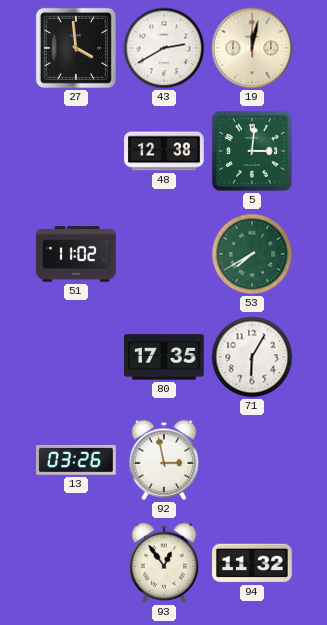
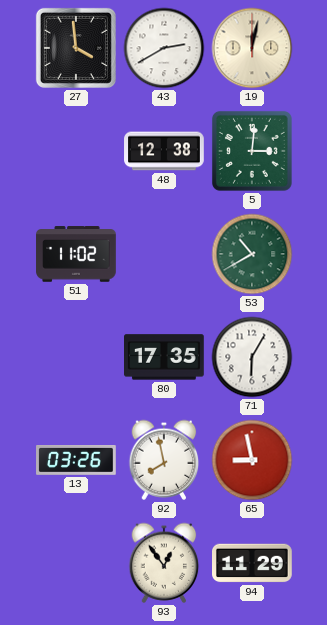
53: 7:40 -> 10:40 (252, 254)
92: 2:58 -> 7:58 (164, 460)
65: none -> 8:58 (252, 460)
94: 11:32 -> 11:29 (253, 563)
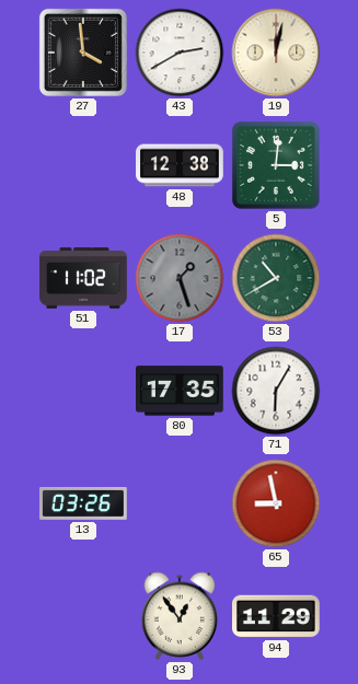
17: none -> 1:27 (180, 278)
92: 7:58 -> none (164, 460)
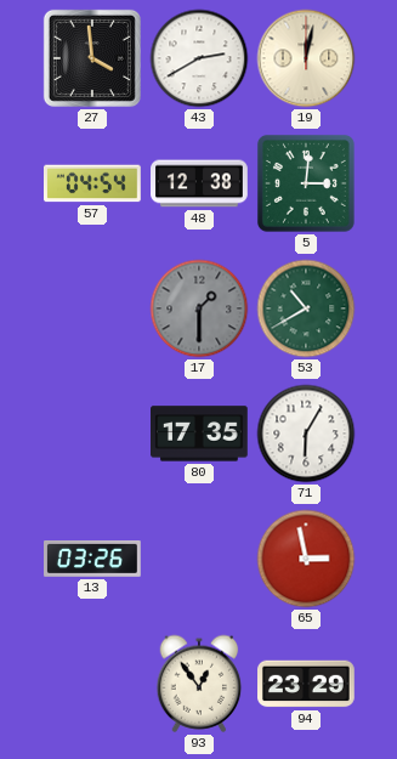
57: none -> 04:54 (92, 183)
51: 11:02 -> none (83, 278)
17: 1:27 -> 1:30 (199, 308)
65: 8:58 -> 2:58 (306, 559)
94: 11:29 -> 23:29 (307, 684)
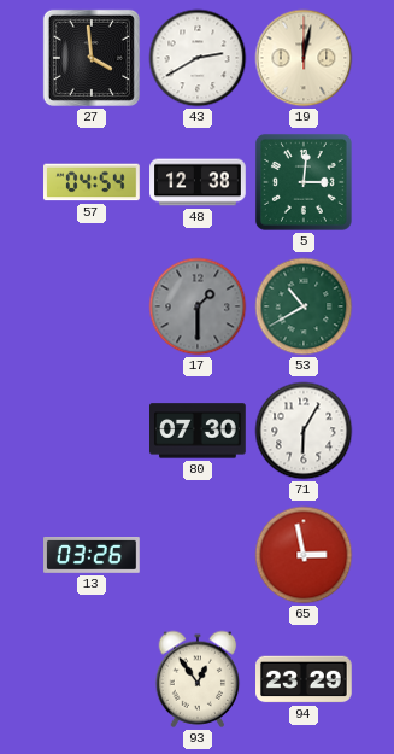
80: 17:35 -> 07:30 (199, 431)
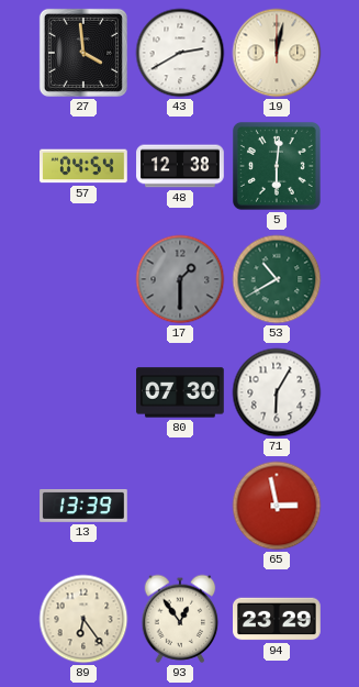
5: 3:01 -> 6:01 (277, 166)
13: 03:26 -> 13:39 (83, 507)
89: none -> 6:24 (83, 619)
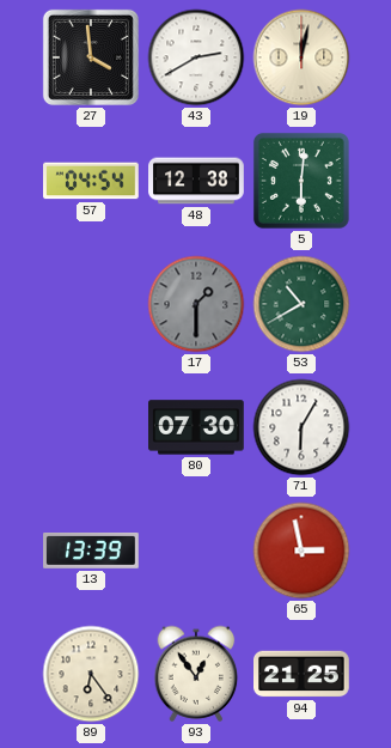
94: 23:29 -> 21:25 (303, 674)
